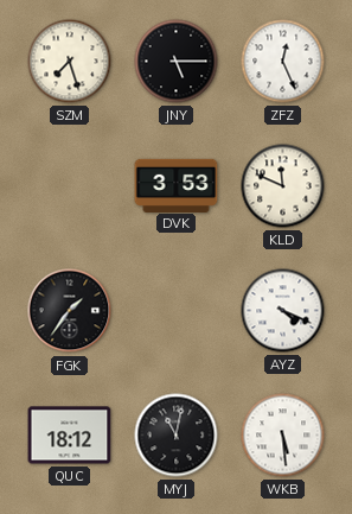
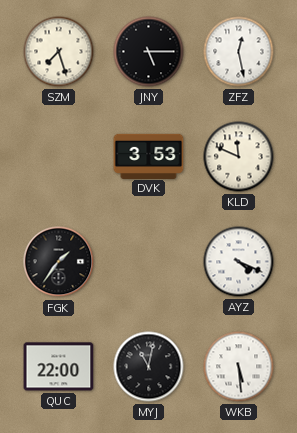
ZFZ: 12:26 -> 12:28 (239, 52)
QUC: 18:12 -> 22:00 (59, 367)
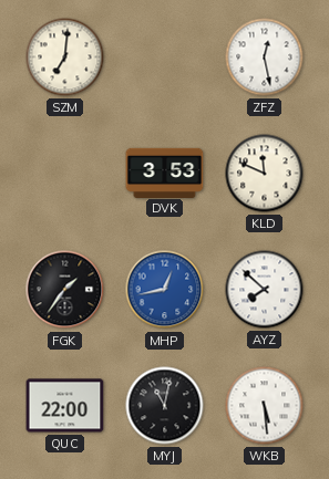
SZM: 7:27 -> 7:01 (65, 58)
JNY: 5:15 -> none (149, 52)
MHP: none -> 12:43 (165, 290)
AYZ: 4:19 -> 7:52 (265, 290)
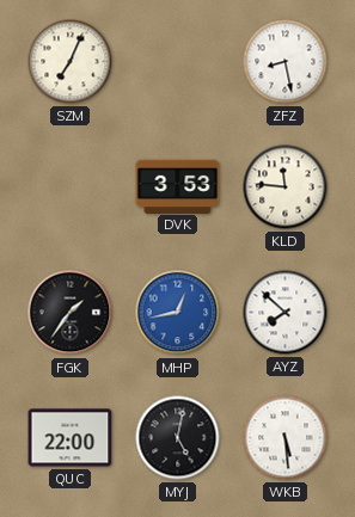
SZM: 7:01 -> 7:04 (71, 62)
ZFZ: 12:28 -> 8:28 (286, 62)
KLD: 11:49 -> 11:46 (286, 187)
MYJ: 11:02 -> 5:02 (178, 438)
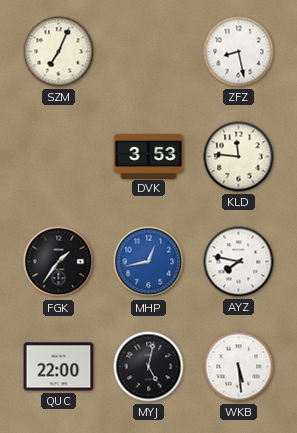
AYZ: 7:52 -> 7:47 (239, 262)
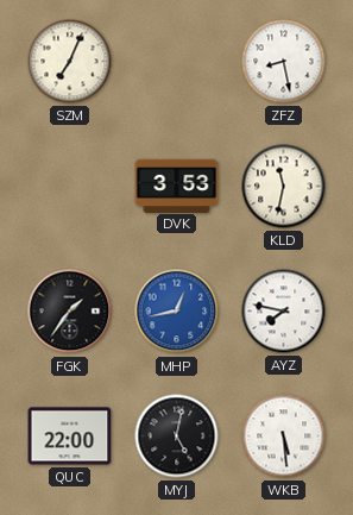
KLD: 11:46 -> 11:32 (284, 187)
